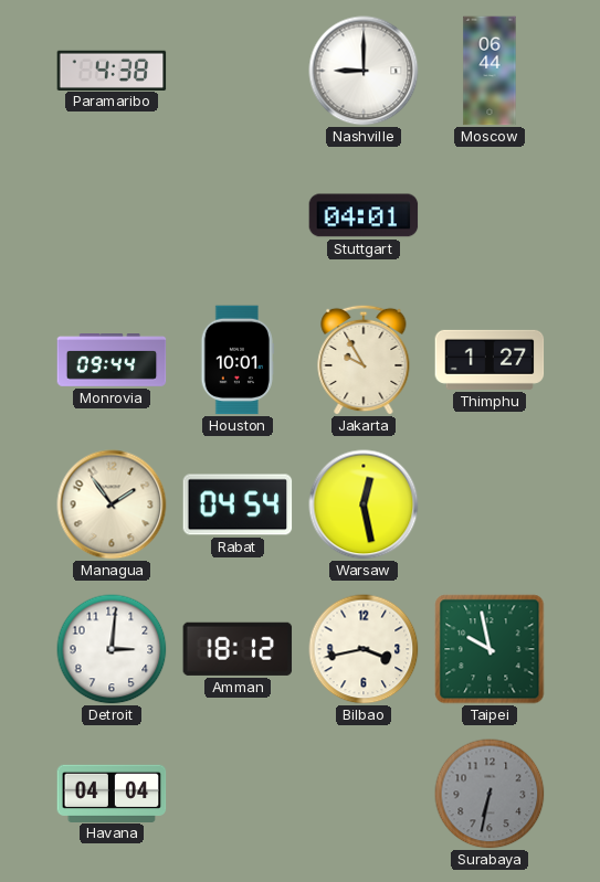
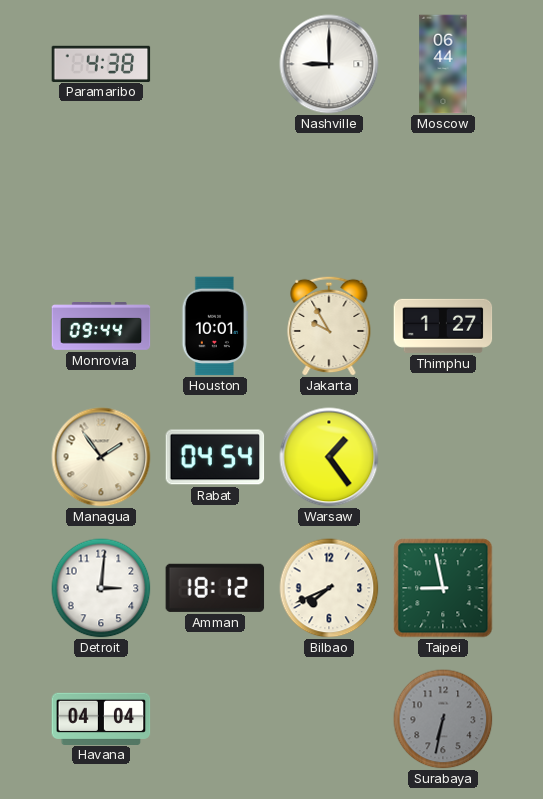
Stuttgart: 04:01 -> none (364, 215)
Warsaw: 12:28 -> 1:24 (329, 457)
Bilbao: 3:43 -> 7:41 (329, 588)
Taipei: 9:58 -> 8:58 (443, 588)
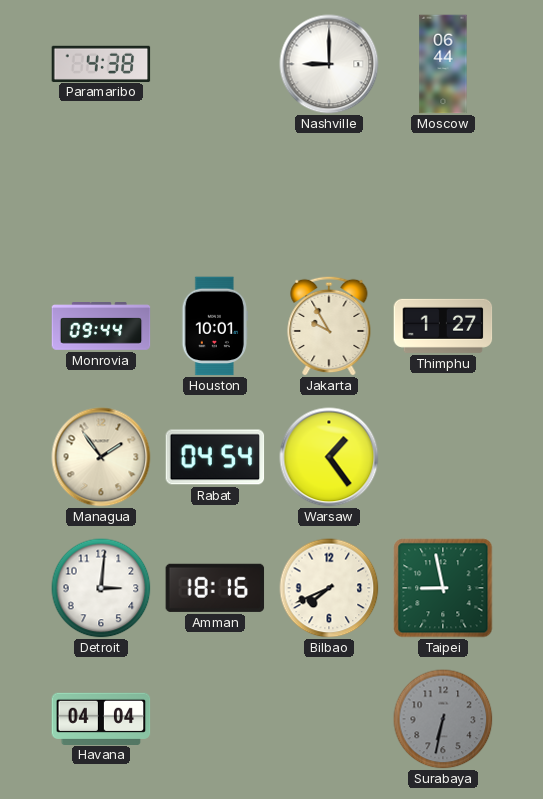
Amman: 18:12 -> 18:16 (215, 588)
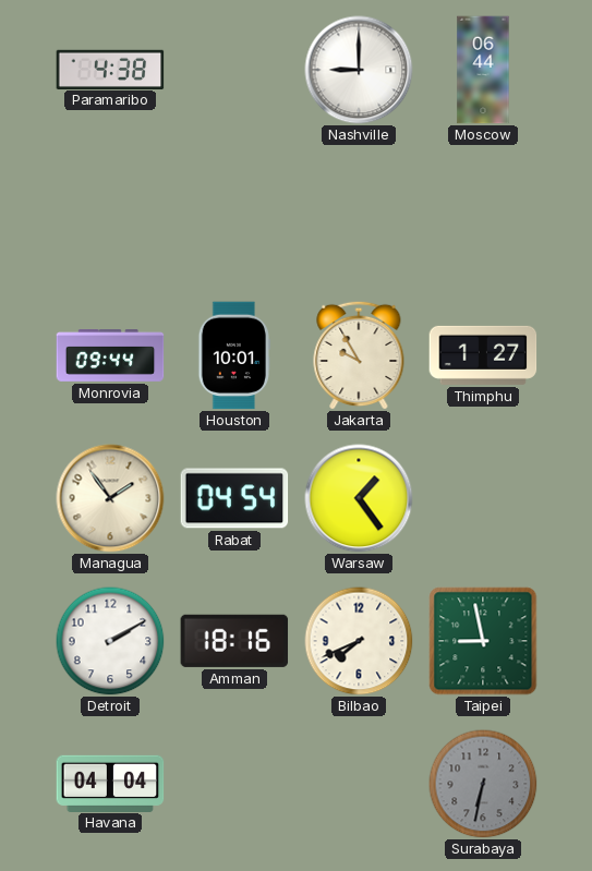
Detroit: 3:01 -> 2:10 (110, 641)
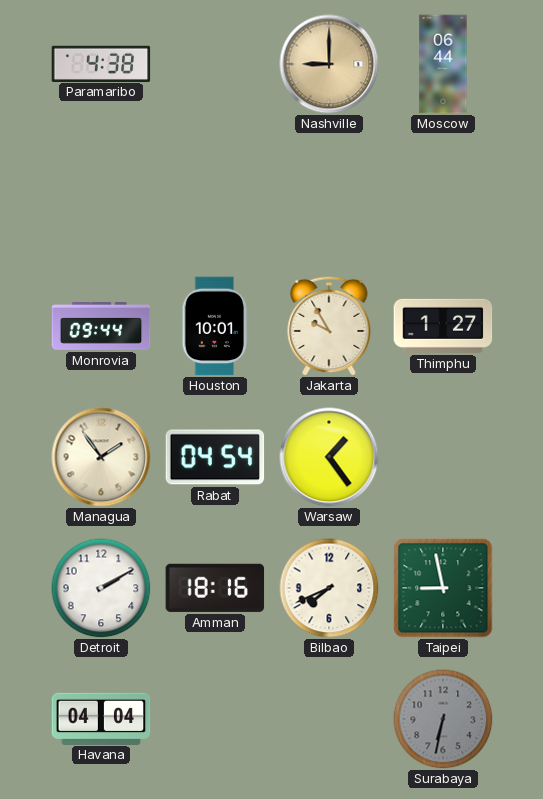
Nashville dial: white -> champagne (329, 64)
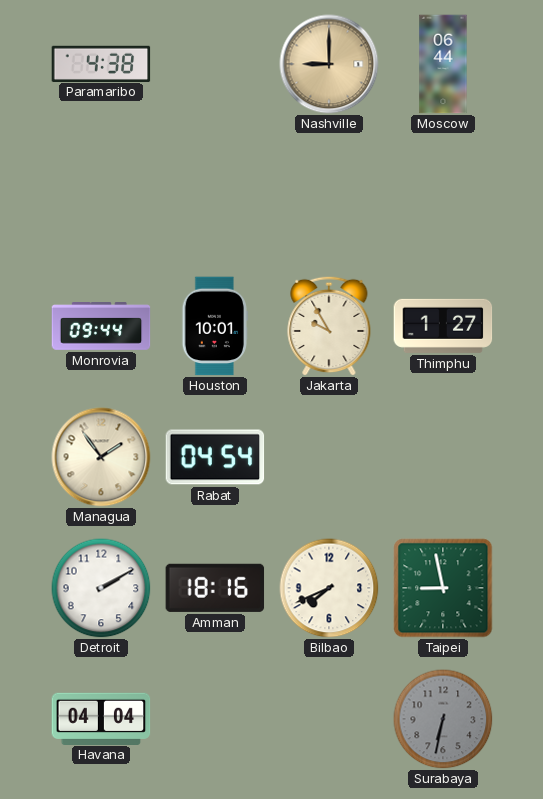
Warsaw: 1:24 -> none (329, 457)
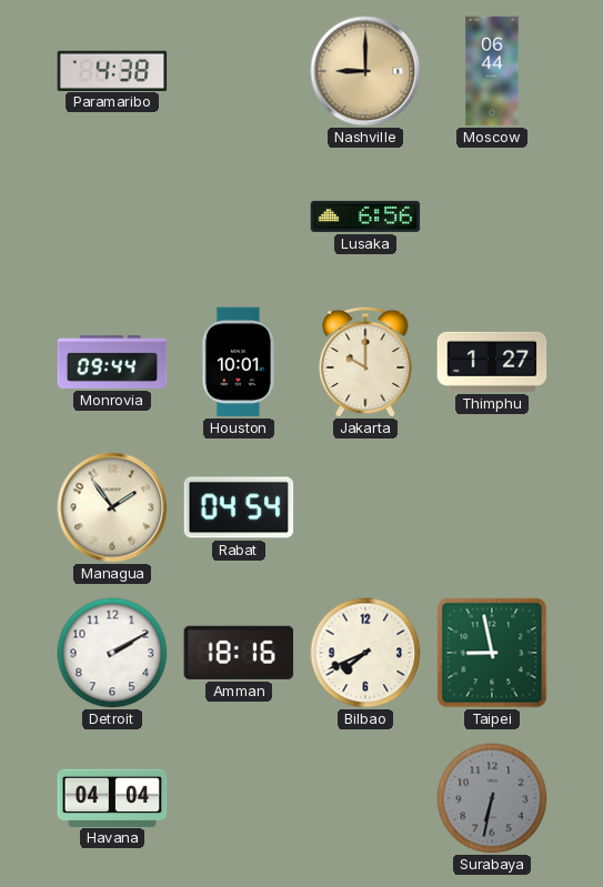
Lusaka: none -> 6:56 (365, 216)
Jakarta: 9:55 -> 10:00 (365, 362)
